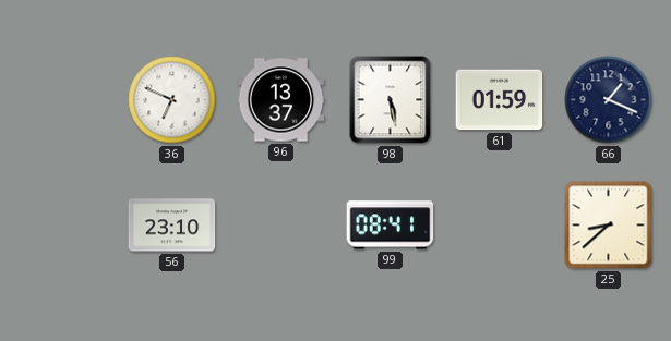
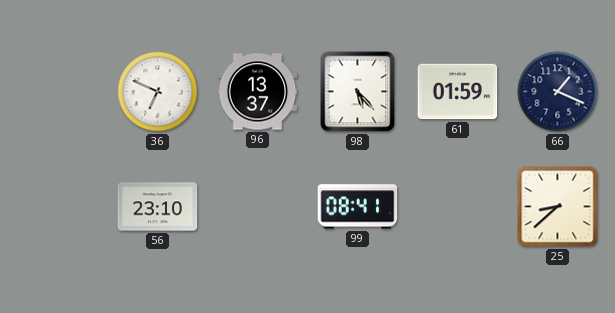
98: 5:28 -> 5:23 (358, 92)
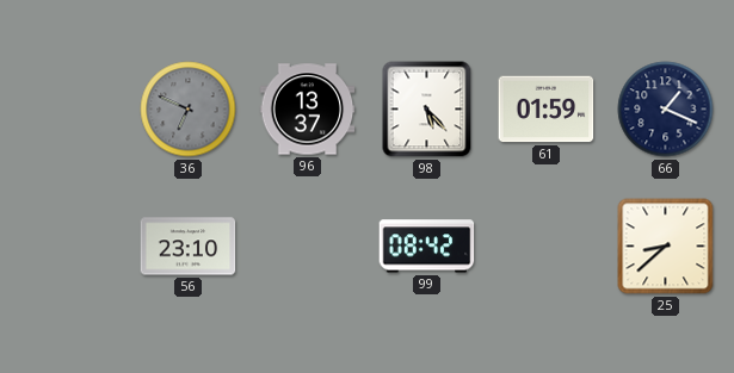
36 dial: white -> grey (189, 110)
99: 08:41 -> 08:42 (427, 247)
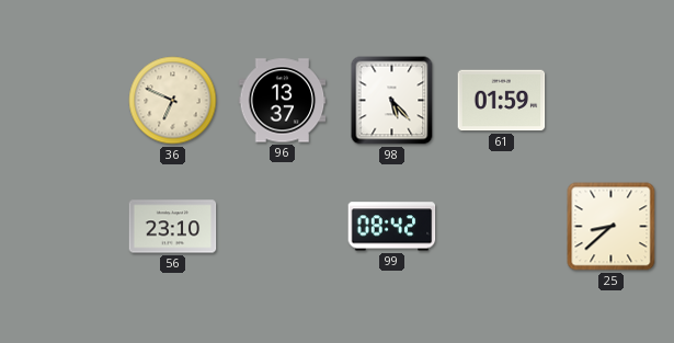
36 dial: grey -> cream (173, 101)
66: 1:19 -> none (666, 110)
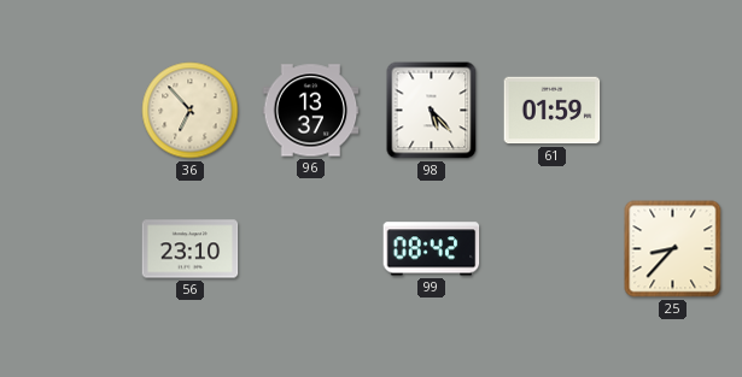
36: 6:49 -> 6:53 (191, 111)
25: 8:38 -> 8:37 (673, 249)
